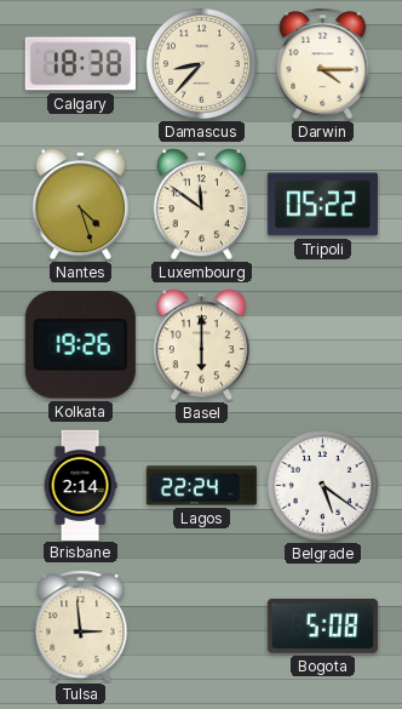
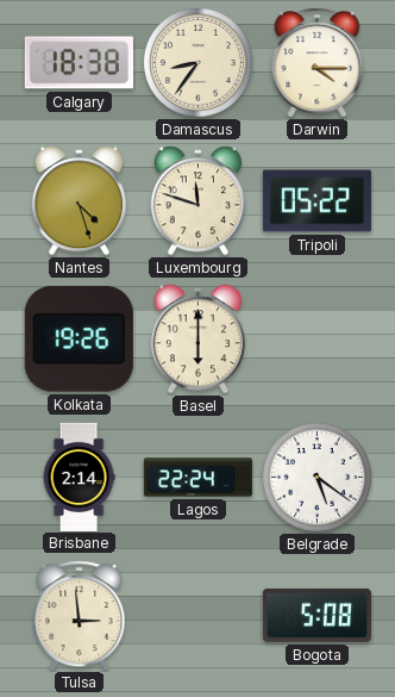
Damascus: 8:37 -> 8:36 (199, 63)
Luxembourg: 11:51 -> 11:48 (197, 201)
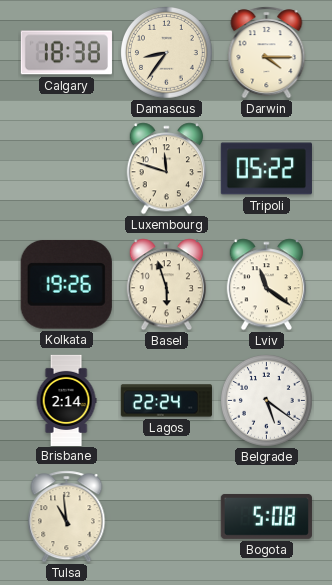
Nantes: 4:27 -> none (79, 201)
Basel: 6:00 -> 5:57 (166, 285)
Lviv: none -> 11:21 (266, 285)
Tulsa: 2:59 -> 10:59 (67, 517)
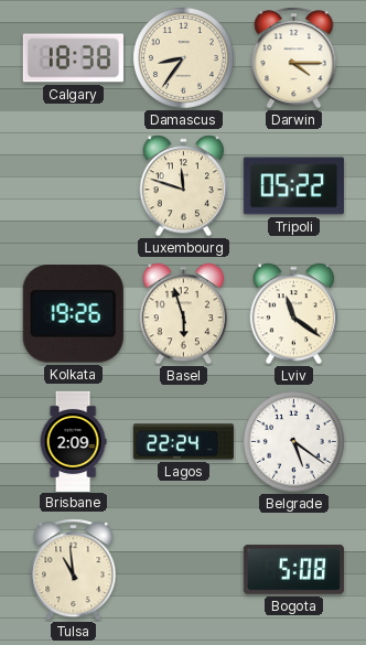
Brisbane: 2:14 -> 2:09 (73, 441)
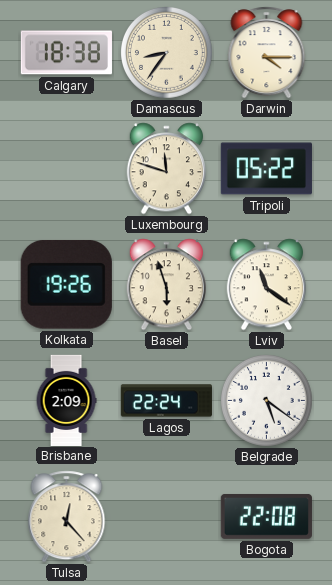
Tulsa: 10:59 -> 12:23 (67, 517)
Bogota: 5:08 -> 22:08 (266, 517)
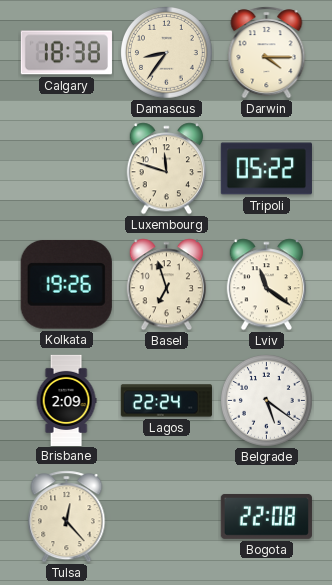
Basel: 5:57 -> 6:57 (166, 285)
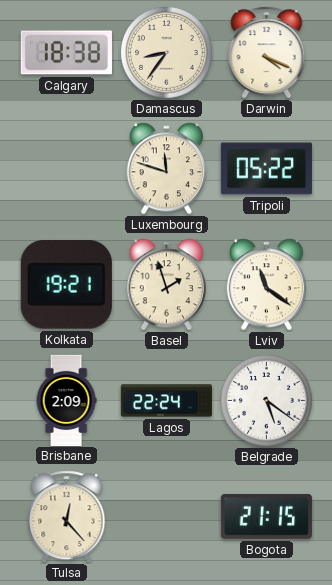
Darwin: 4:15 -> 4:19 (267, 53)
Kolkata: 19:26 -> 19:21 (66, 284)
Basel: 6:57 -> 1:57 (166, 285)
Bogota: 22:08 -> 21:15 (266, 517)
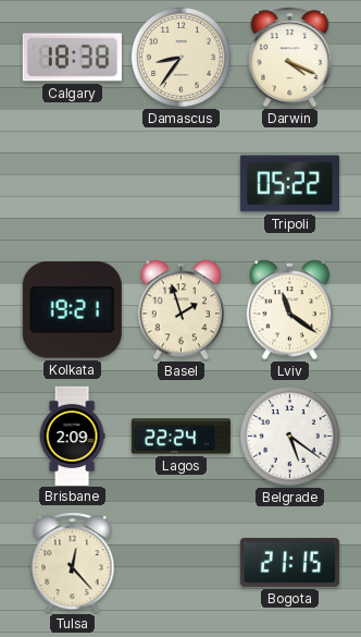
Luxembourg: 11:48 -> none (166, 169)
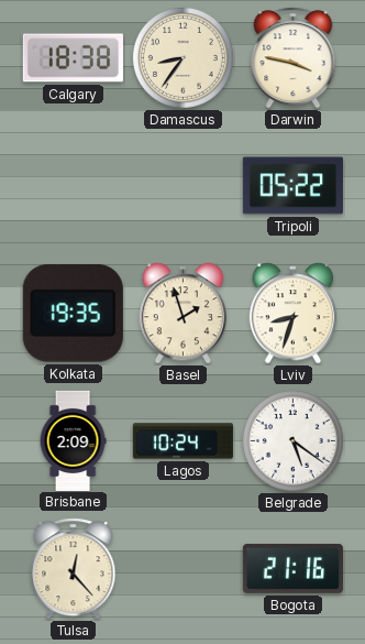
Darwin: 4:19 -> 3:47 (294, 58)
Kolkata: 19:21 -> 19:35 (73, 313)
Lviv: 11:21 -> 8:33 (292, 314)
Lagos: 22:24 -> 10:24 (182, 441)
Bogota: 21:15 -> 21:16 (292, 569)
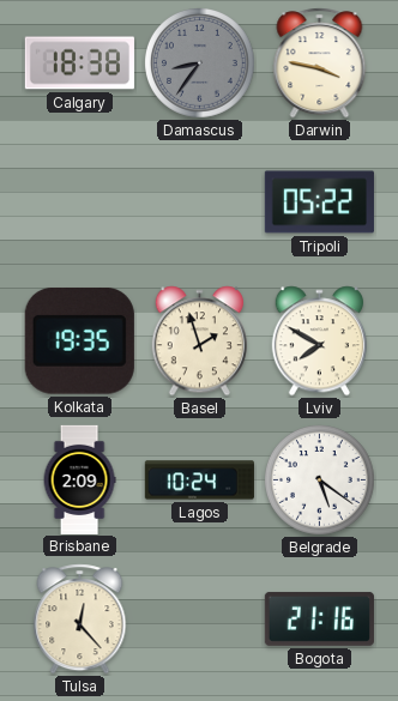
Damascus dial: cream -> grey (200, 64)
Lviv: 8:33 -> 7:50 (319, 342)
